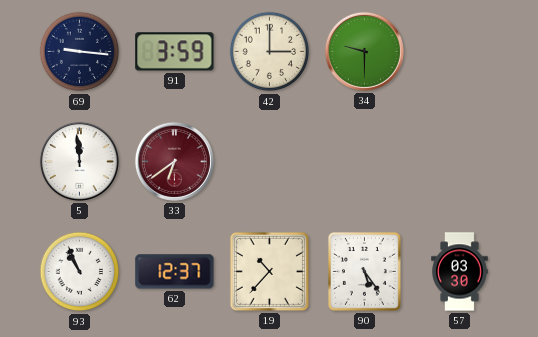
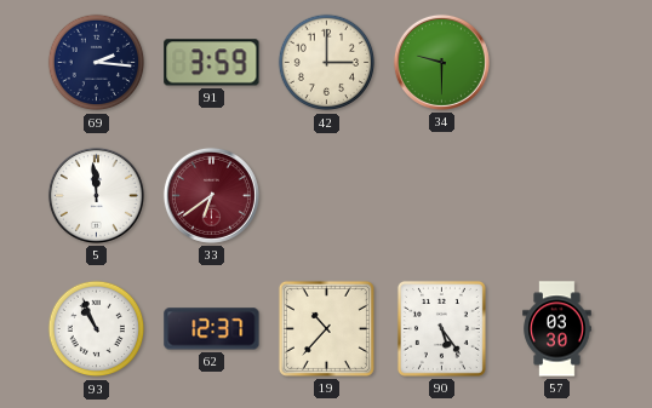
69: 9:16 -> 2:16 (97, 63)
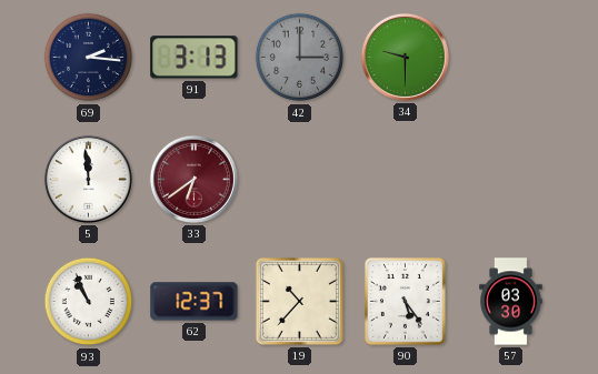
91: 3:59 -> 3:13 (195, 58)
42 dial: cream -> grey (300, 58)
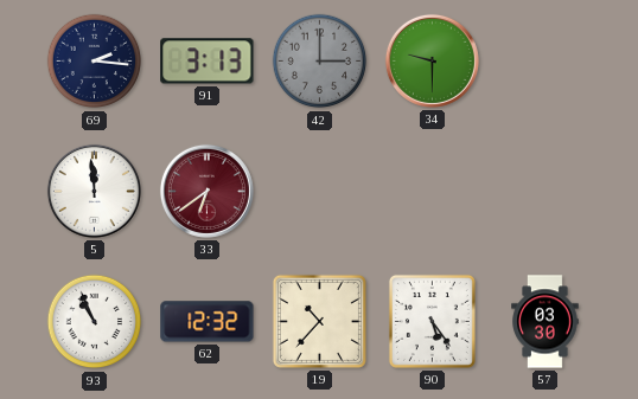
62: 12:37 -> 12:32 (208, 322)
